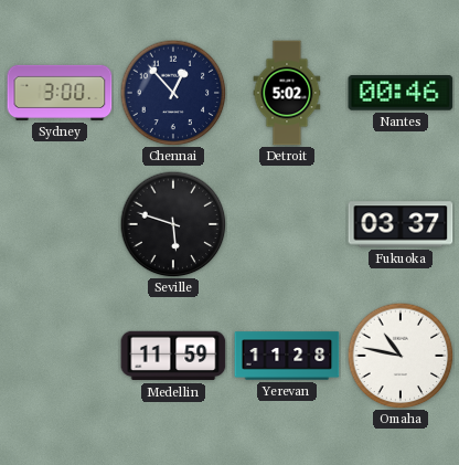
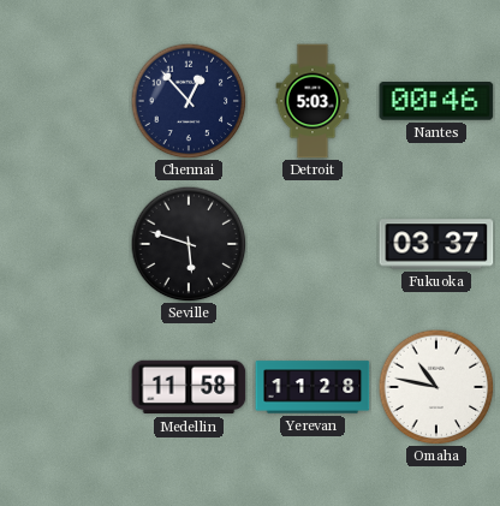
Sydney: 3:00 -> none (60, 93)
Detroit: 5:02 -> 5:03 (312, 101)
Medellin: 11:59 -> 11:58 (189, 387)
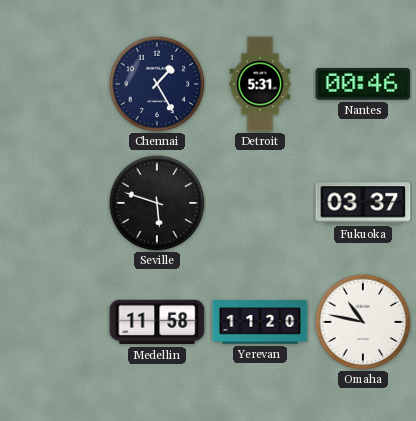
Chennai: 12:53 -> 1:25 (157, 84)
Detroit: 5:03 -> 5:31 (260, 84)
Yerevan: 11:28 -> 11:20 (260, 322)
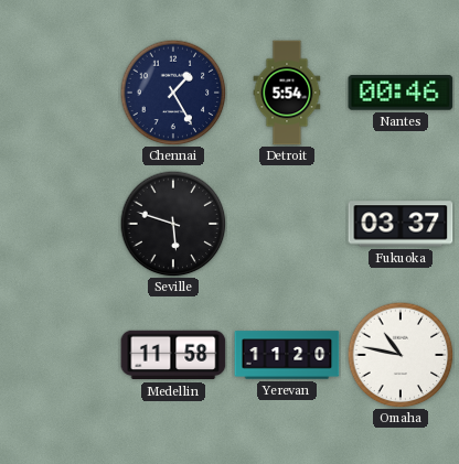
Detroit: 5:31 -> 5:54 (287, 93)
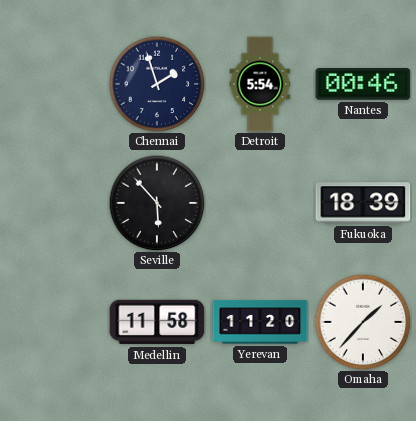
Chennai: 1:25 -> 1:57 (157, 84)
Seville: 5:48 -> 5:53 (157, 203)
Fukuoka: 03:37 -> 18:39 (363, 203)
Omaha: 10:47 -> 1:37 (363, 322)
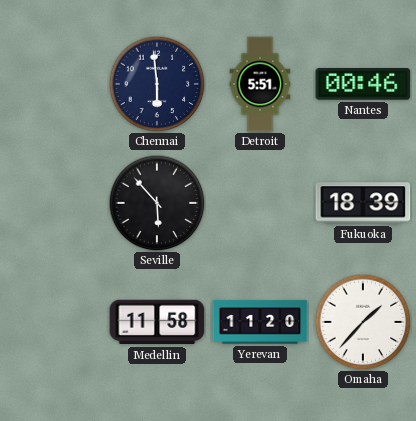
Chennai: 1:57 -> 5:59 (157, 84)
Detroit: 5:54 -> 5:51 (260, 84)
